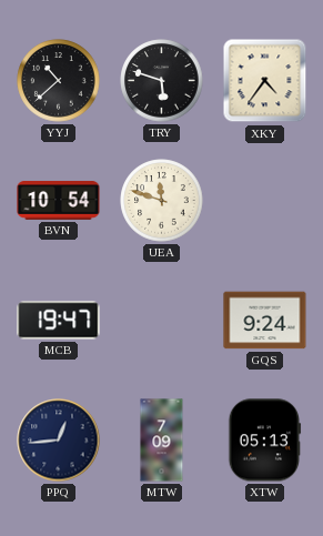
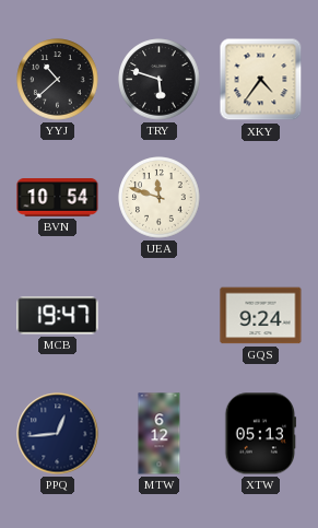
MTW: 7:09 -> 6:12 (160, 434)
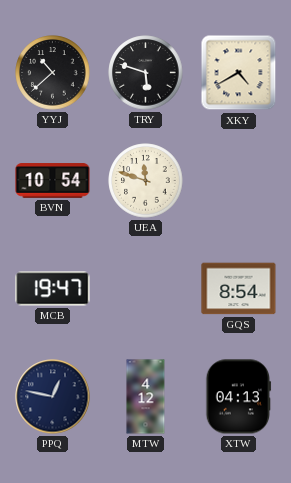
XKY: 4:36 -> 4:40 (239, 73)
GQS: 9:24 -> 8:54 (239, 289)
PPQ: 12:44 -> 12:47 (53, 397)
MTW: 6:12 -> 4:12 (146, 397)
XTW: 05:13 -> 04:13 (239, 397)
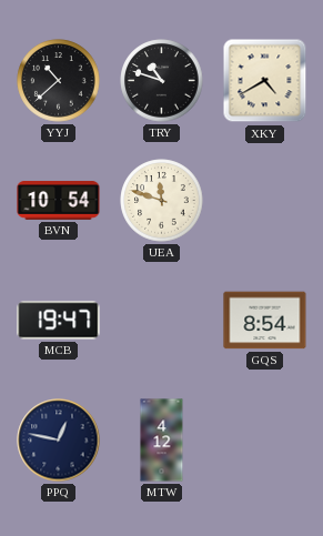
TRY: 5:48 -> 10:48 (162, 81)
XTW: 04:13 -> none (239, 397)
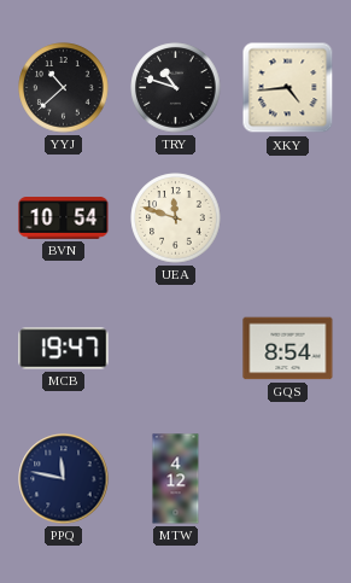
XKY: 4:40 -> 4:44 (288, 88)
PPQ: 12:47 -> 11:47 (64, 479)
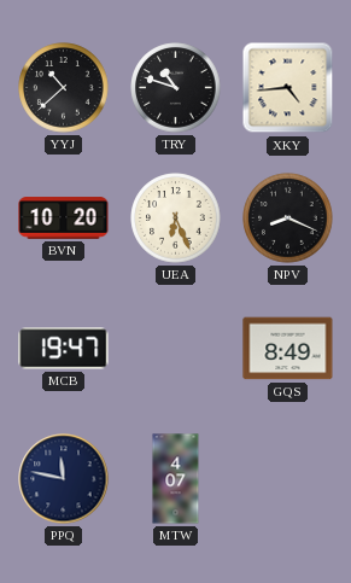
BVN: 10:54 -> 10:20 (64, 218)
UEA: 11:48 -> 6:26 (176, 218)
NPV: none -> 8:19 (288, 218)
GQS: 8:54 -> 8:49 (288, 349)
MTW: 4:12 -> 4:07 (176, 479)
